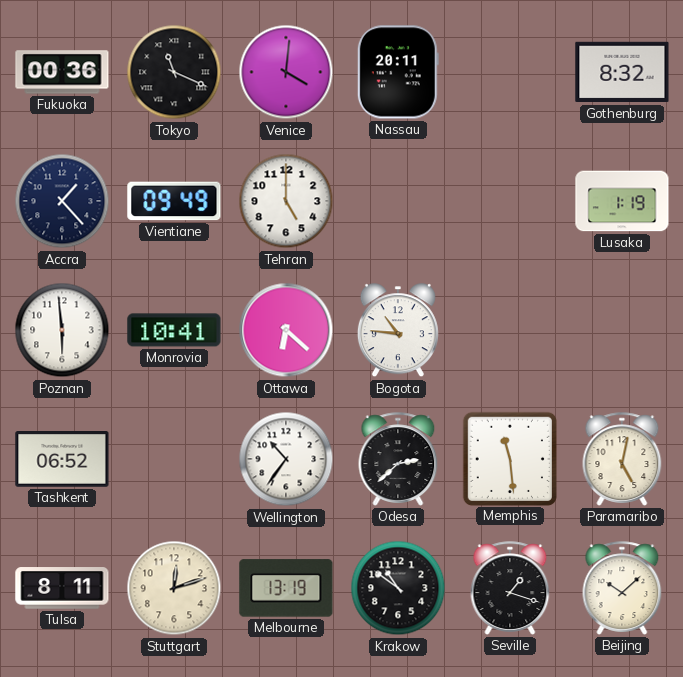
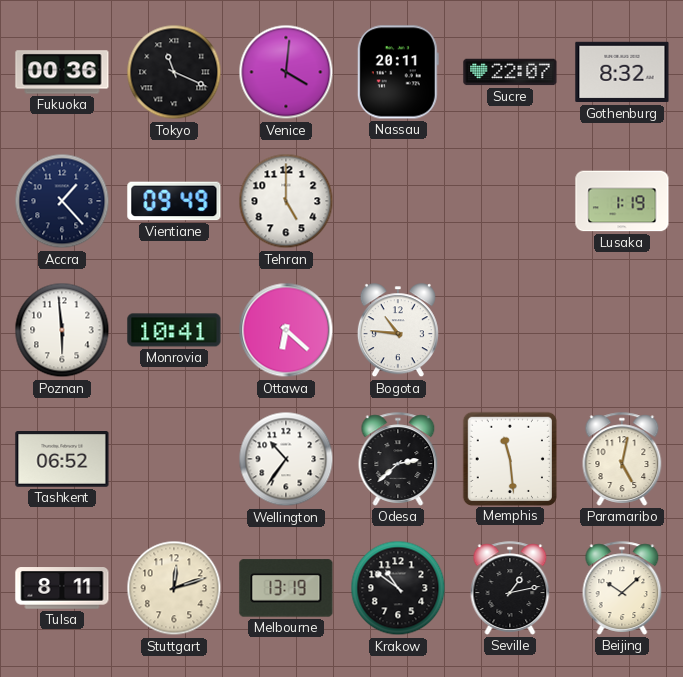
Sucre: none -> 22:07 (510, 72)
Seville: 1:18 -> 1:13 (510, 588)
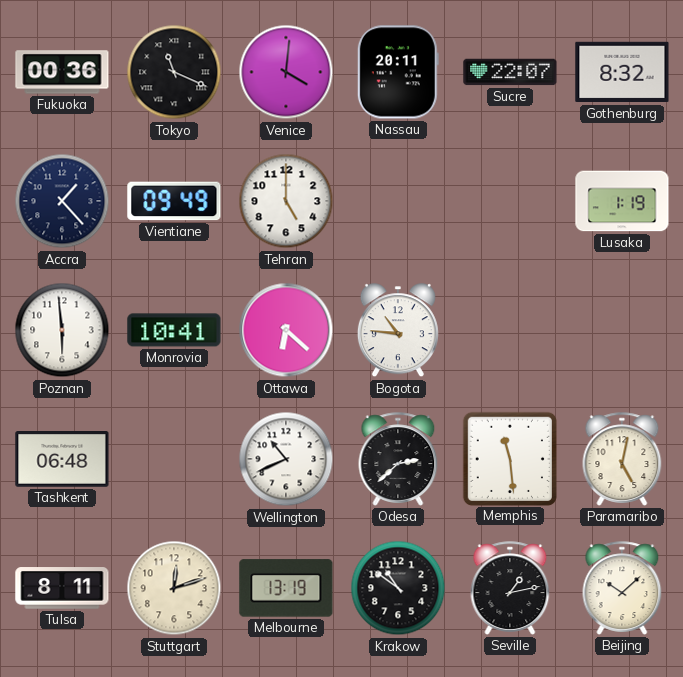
Tashkent: 06:52 -> 06:48 (62, 459)
Wellington: 10:36 -> 10:41 (286, 459)
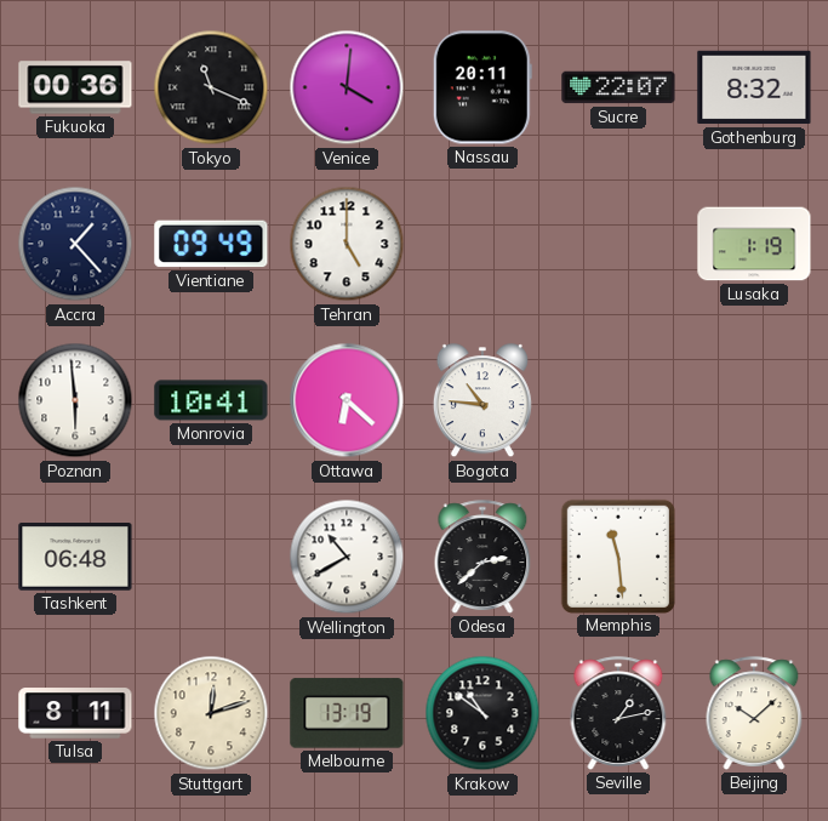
Wellington: 10:41 -> 10:40 (347, 557)
Paramaribo: 5:02 -> none (622, 459)
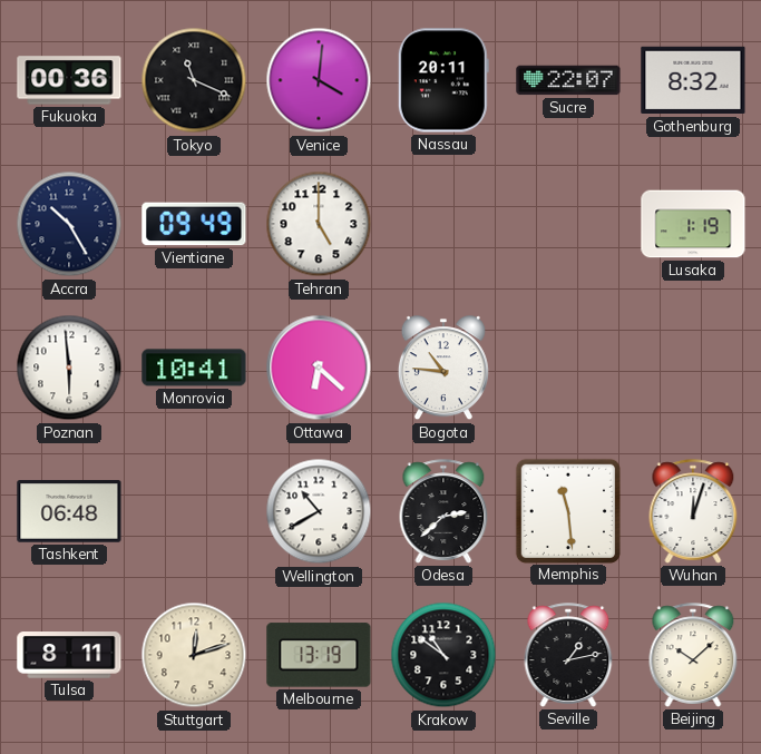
Accra: 1:23 -> 10:25 (69, 224)
Wuhan: none -> 12:03 (693, 511)
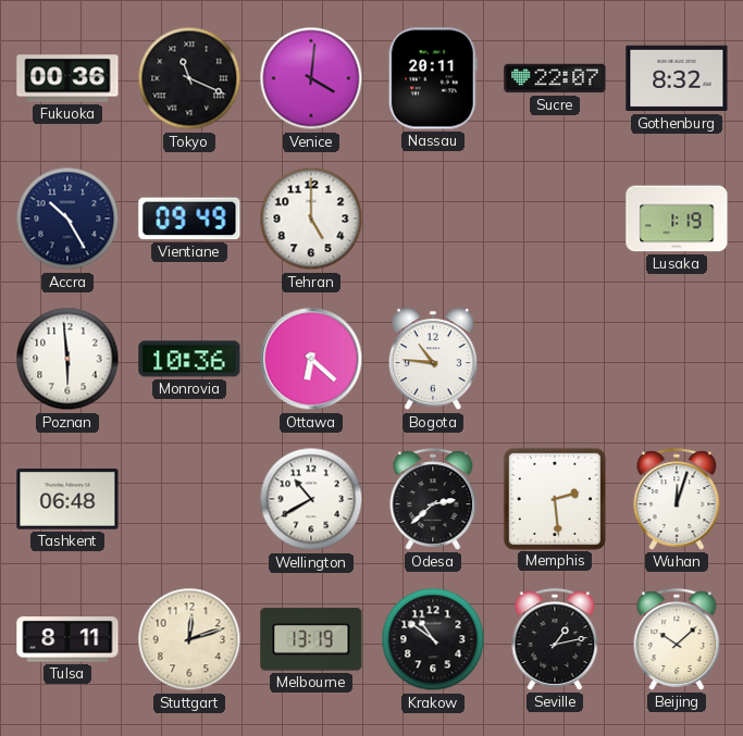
Monrovia: 10:41 -> 10:36 (189, 359)
Memphis: 11:29 -> 2:29 (554, 498)
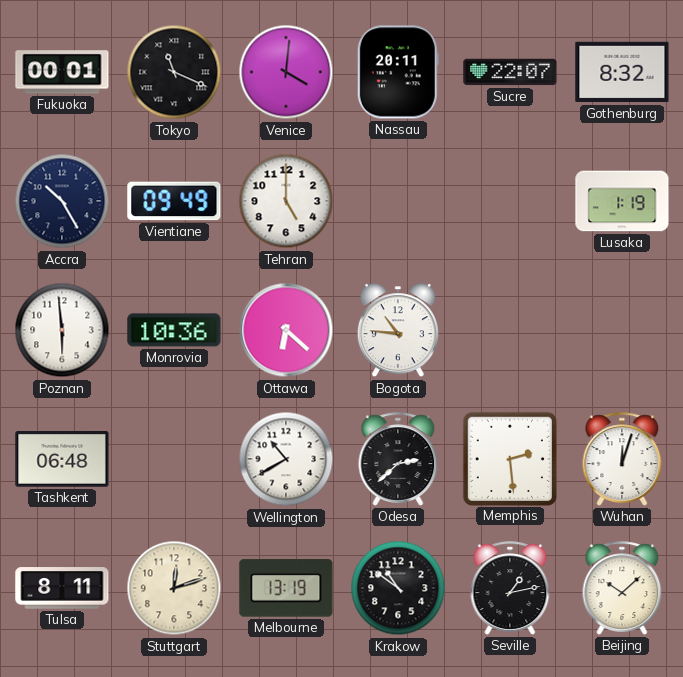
Fukuoka: 00:36 -> 00:01 (62, 72)
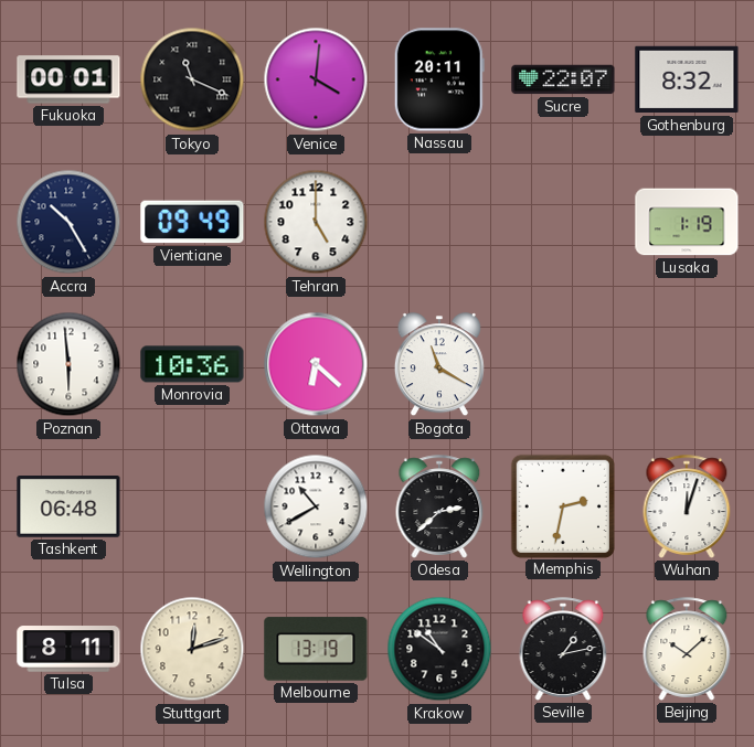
Bogota: 10:46 -> 11:20 (439, 365)
Memphis: 2:29 -> 2:32 (562, 505)
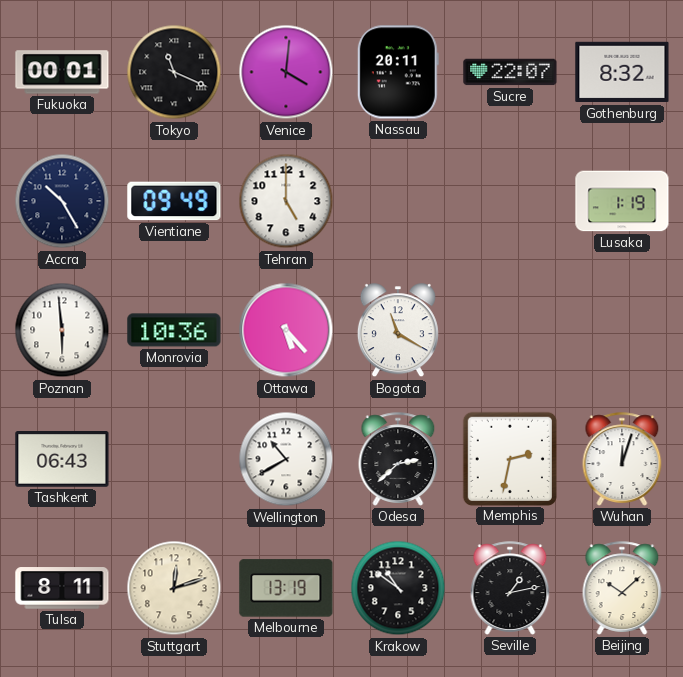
Ottawa: 6:22 -> 5:23 (286, 330)
Tashkent: 06:48 -> 06:43 (62, 459)
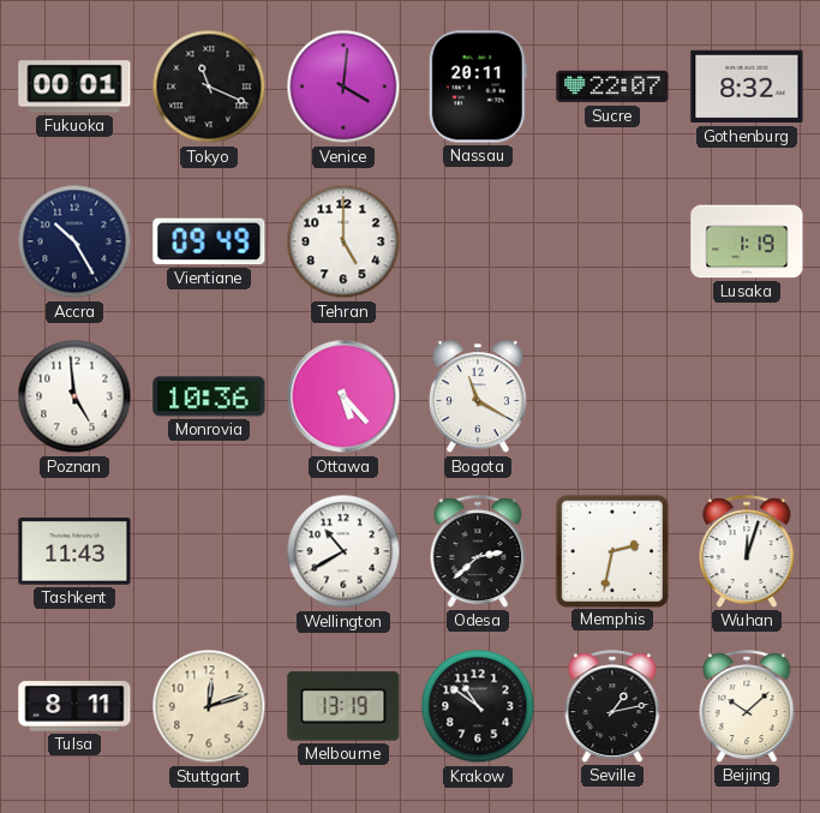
Poznan: 5:59 -> 4:59 (74, 396)
Tashkent: 06:43 -> 11:43 (74, 551)
